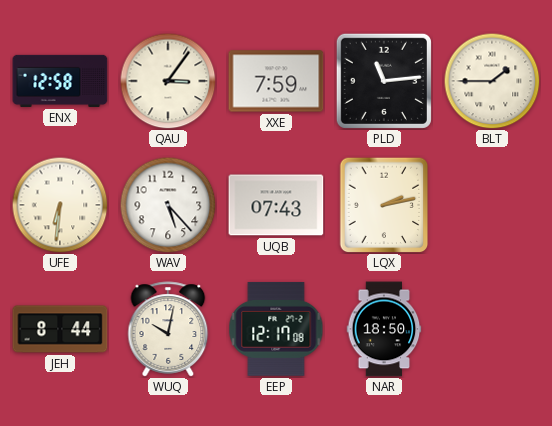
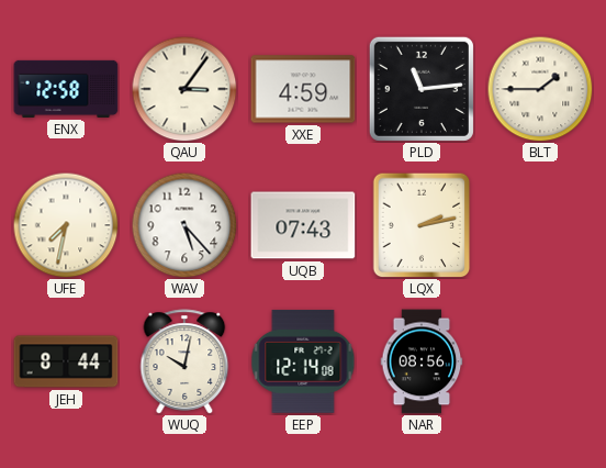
XXE: 7:59 -> 4:59 (303, 89)
UFE: 6:31 -> 7:32 (66, 225)
EEP: 12:17 -> 12:14 (303, 361)
NAR: 18:50 -> 08:56 (422, 361)
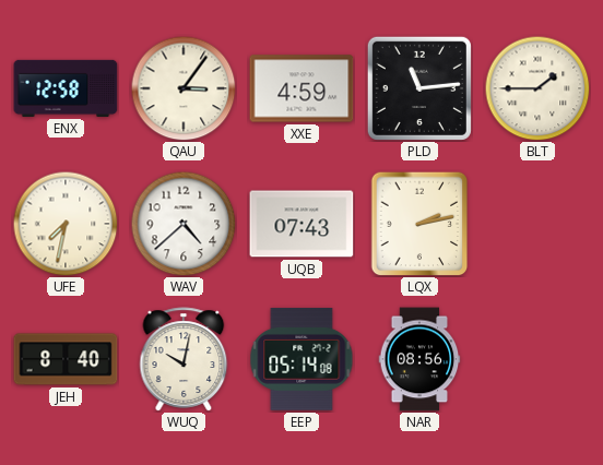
WAV: 5:23 -> 4:38 (184, 224)
JEH: 8:44 -> 8:40 (66, 359)
EEP: 12:14 -> 05:14 (301, 359)
